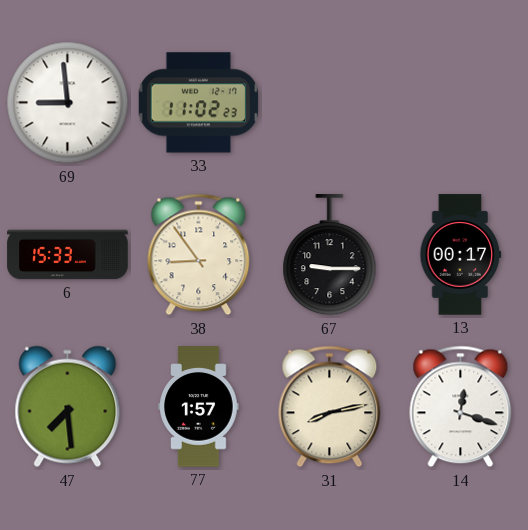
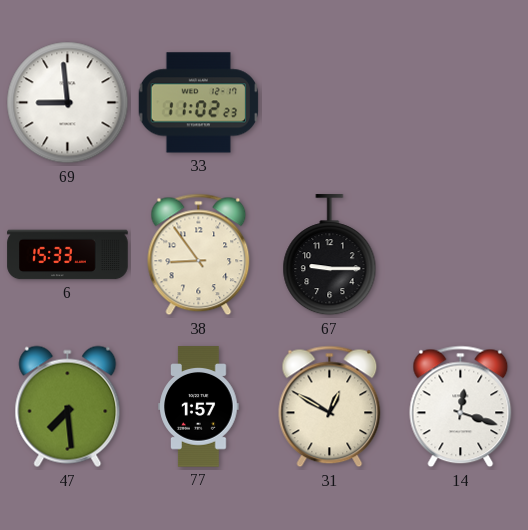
13: 00:17 -> none (461, 255)
31: 8:13 -> 12:50 (330, 407)
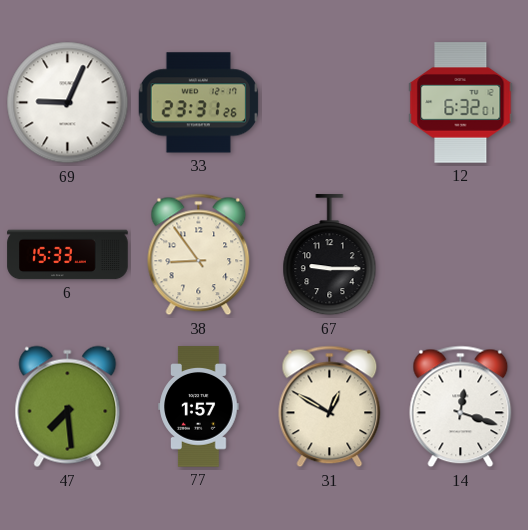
69: 8:59 -> 9:04 (68, 103)
33: 11:02 -> 23:31 (198, 103)
12: none -> 6:32 (461, 103)
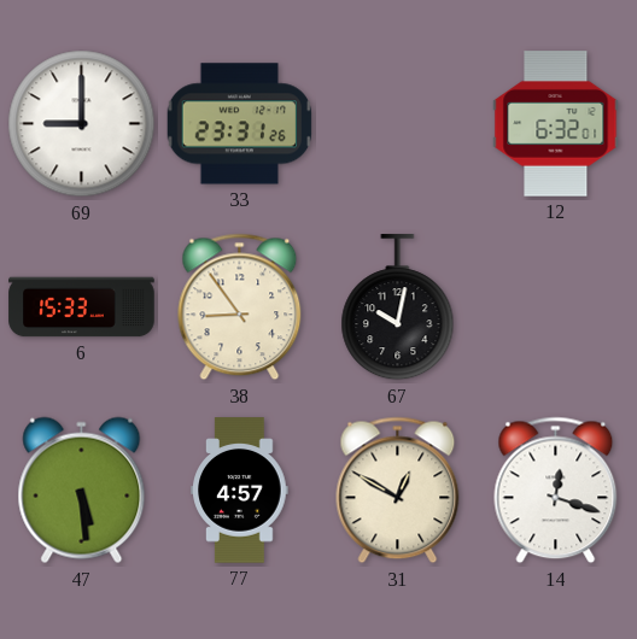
69: 9:04 -> 9:00 (82, 124)
67: 9:15 -> 10:02 (398, 307)
47: 7:29 -> 5:29 (82, 491)
77: 1:57 -> 4:57 (240, 491)
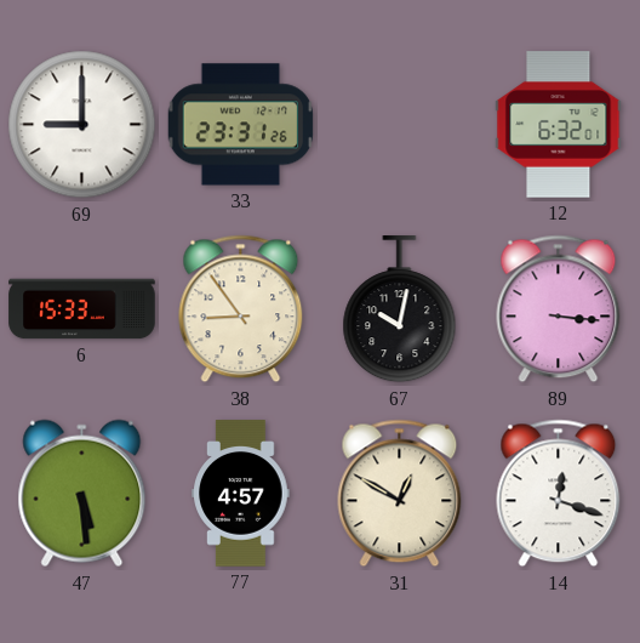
89: none -> 3:16 (559, 309)
